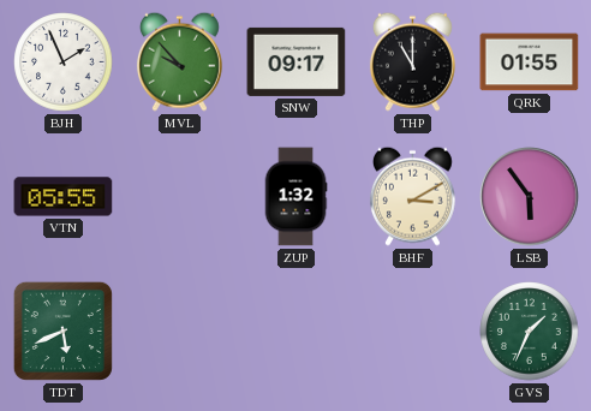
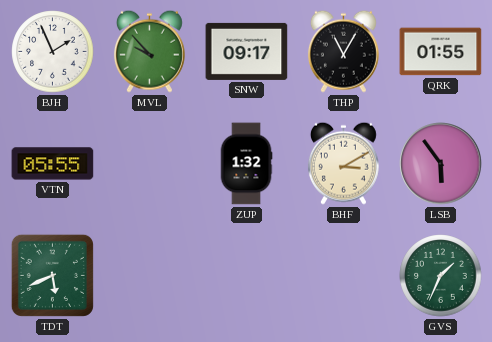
THP: 11:00 -> 11:05 (343, 51)
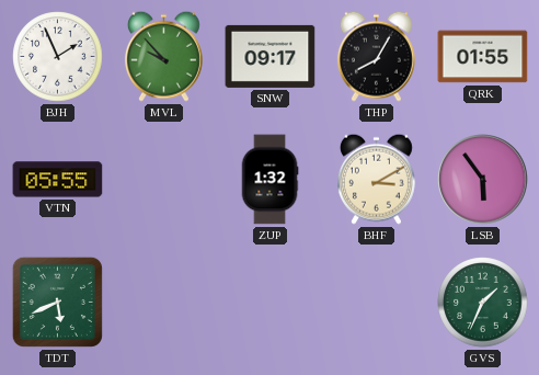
THP: 11:05 -> 8:05 (376, 56)
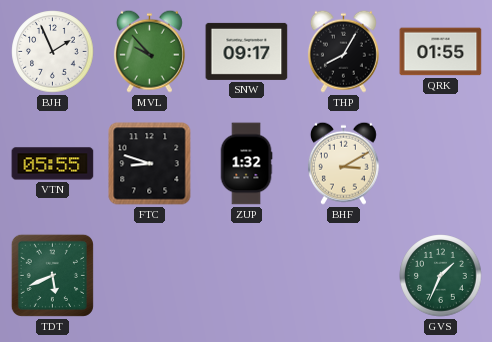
FTC: none -> 8:48 (150, 164)
LSB: 5:54 -> none (483, 180)
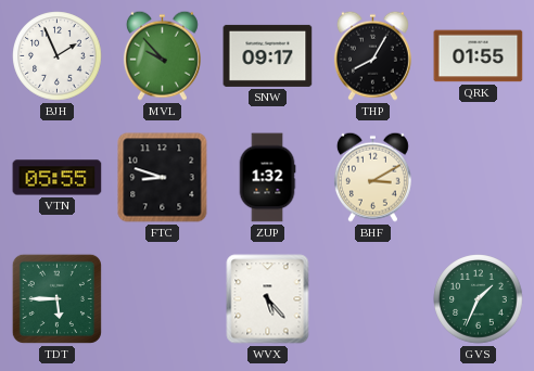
TDT: 5:41 -> 5:45 (56, 298)
WVX: none -> 5:23 (268, 299)
